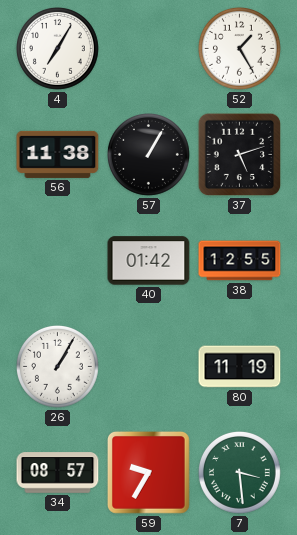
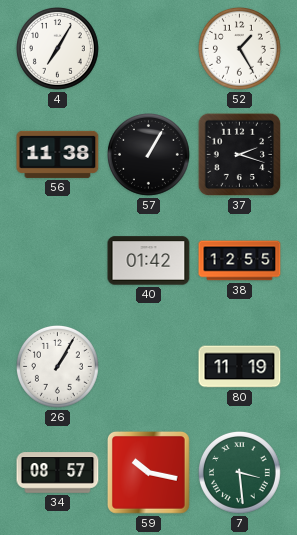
37: 5:12 -> 2:18 (240, 155)
59: 9:35 -> 10:17 (148, 472)
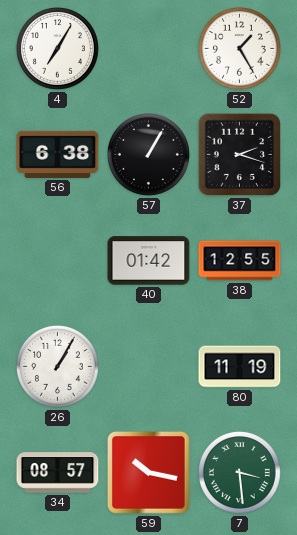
56: 11:38 -> 6:38 (58, 154)
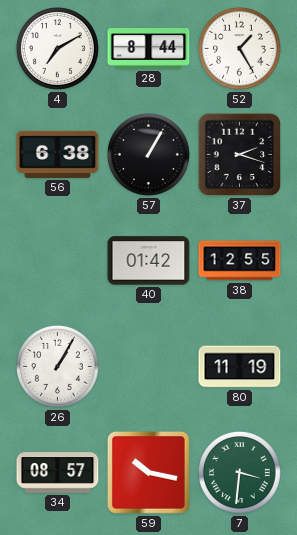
4: 7:05 -> 7:10 (57, 48)
28: none -> 8:44 (149, 49)
7: 3:29 -> 3:31 (239, 472)
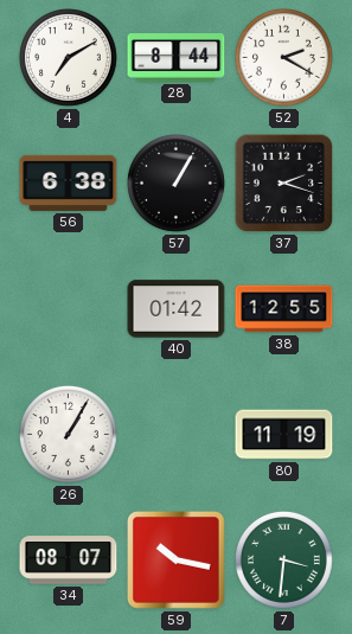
52: 1:25 -> 2:20 (283, 57)
34: 08:57 -> 08:07 (69, 561)
